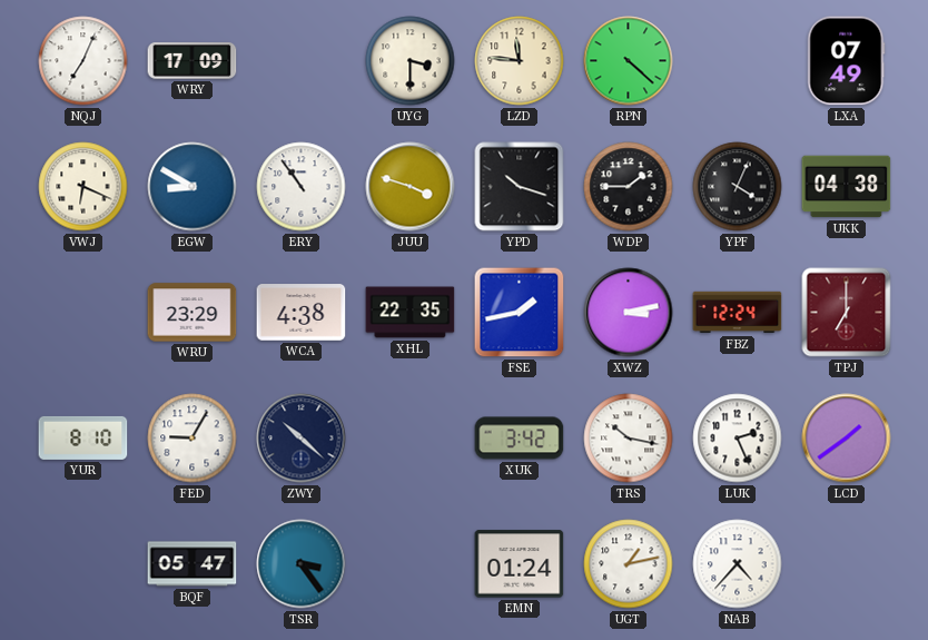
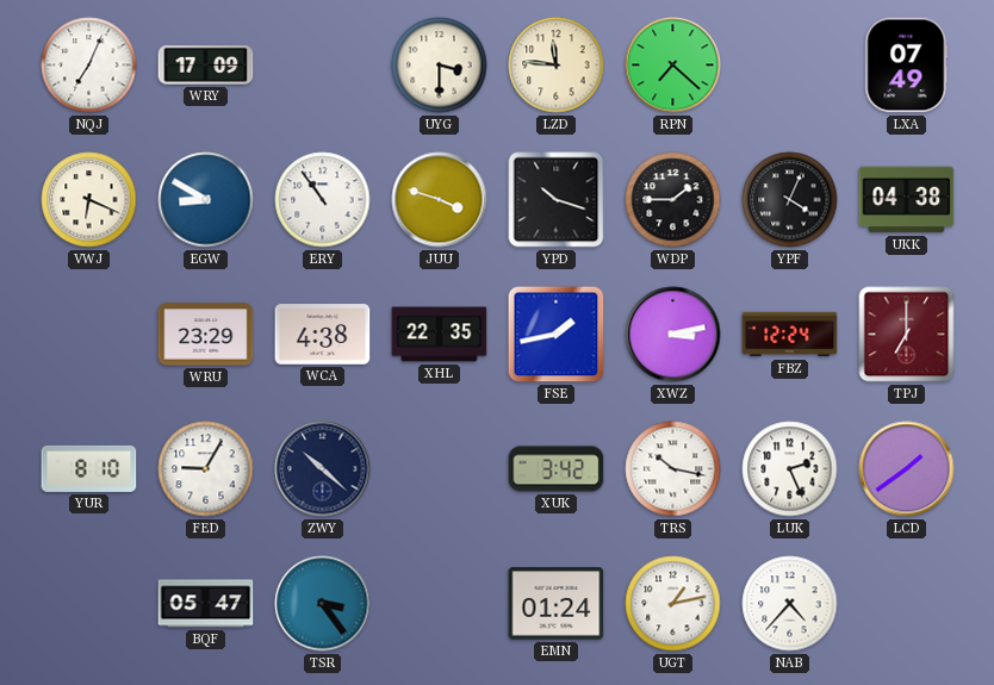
RPN: 4:22 -> 7:22 (673, 66)
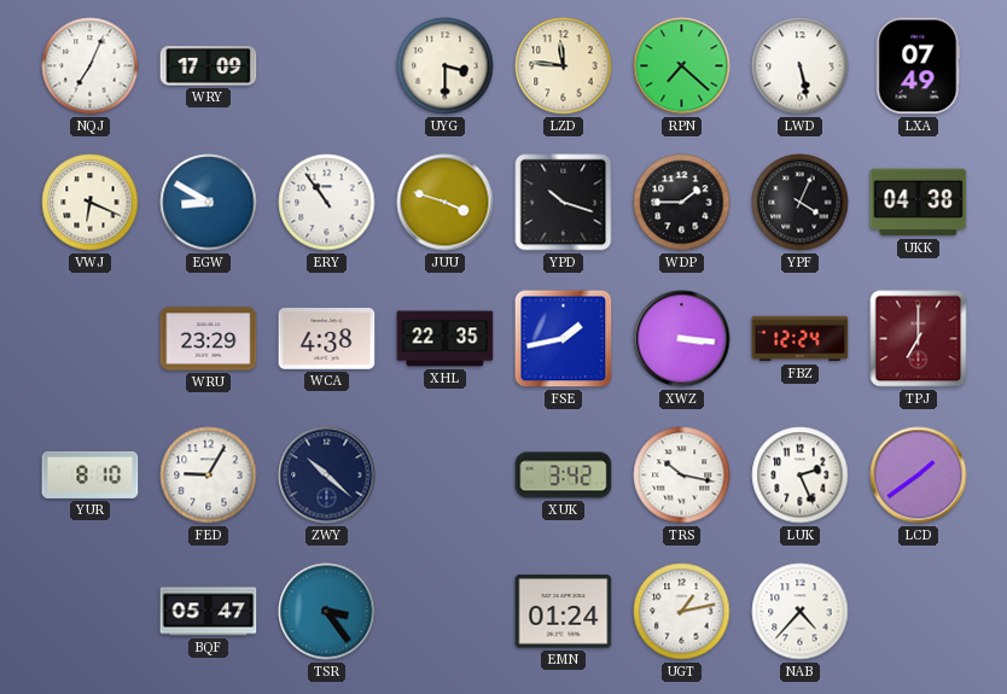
LWD: none -> 5:28 (801, 66)
XWZ: 3:13 -> 3:16 (682, 339)
